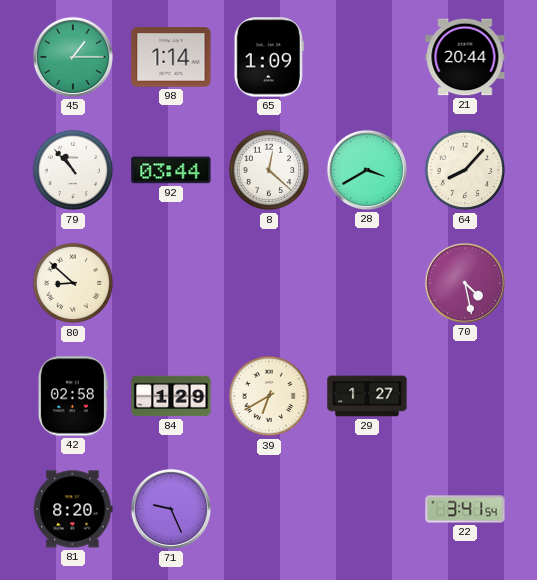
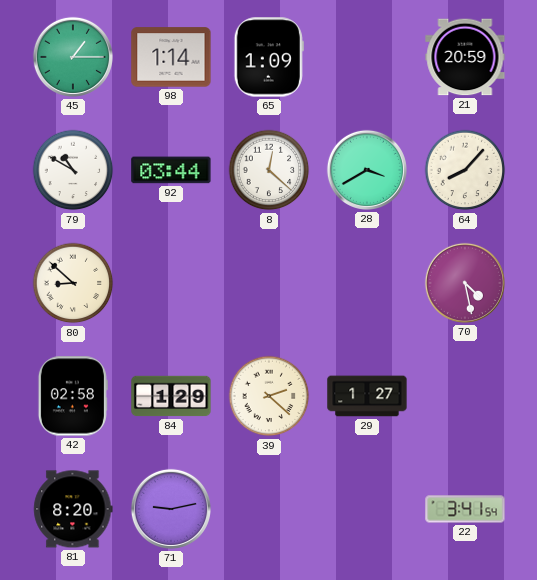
21: 20:44 -> 20:59 (465, 57)
79: 10:53 -> 10:50 (73, 170)
39: 6:40 -> 2:22 (269, 396)
71: 9:26 -> 9:13 (171, 509)
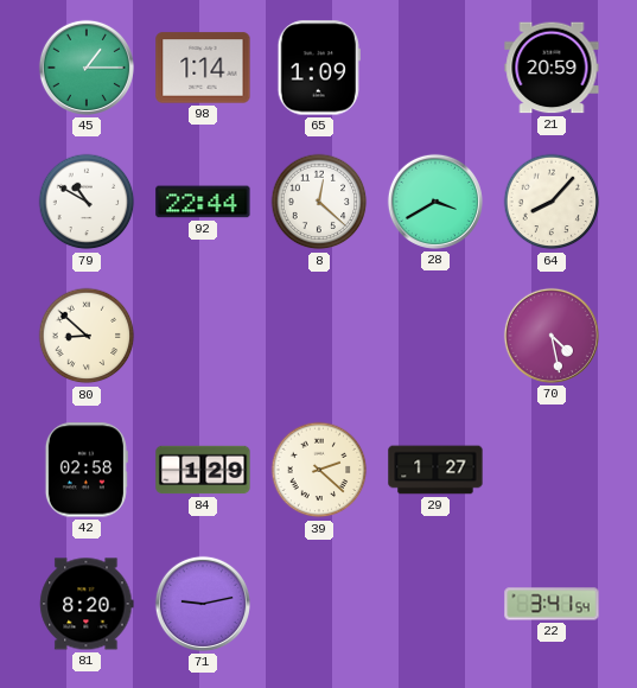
92: 03:44 -> 22:44 (203, 202)
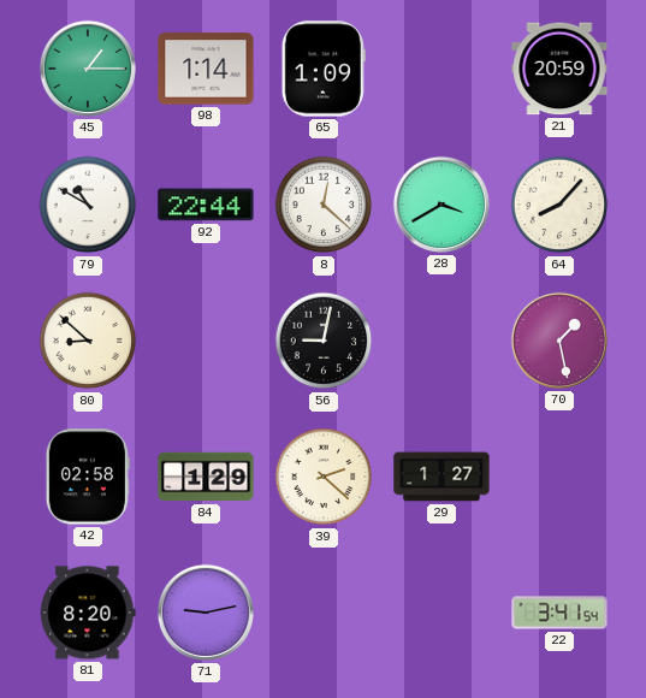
56: none -> 9:02 (324, 341)
70: 4:28 -> 1:28 (559, 341)
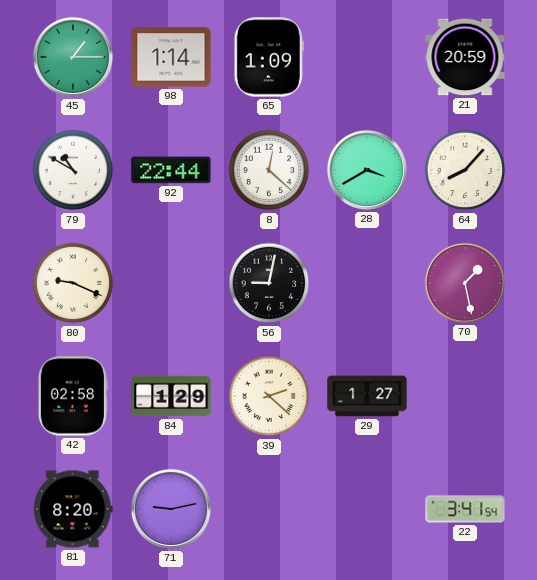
80: 8:52 -> 9:19 (73, 283)
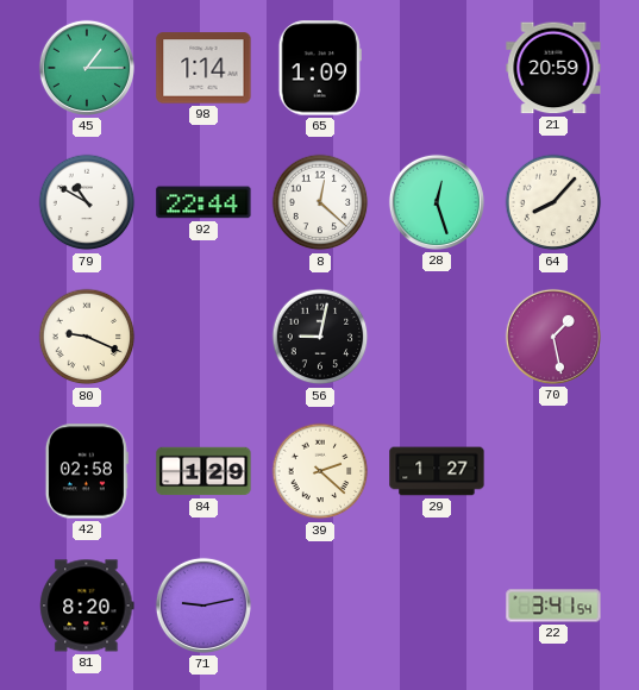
28: 3:40 -> 12:27 (437, 202)
